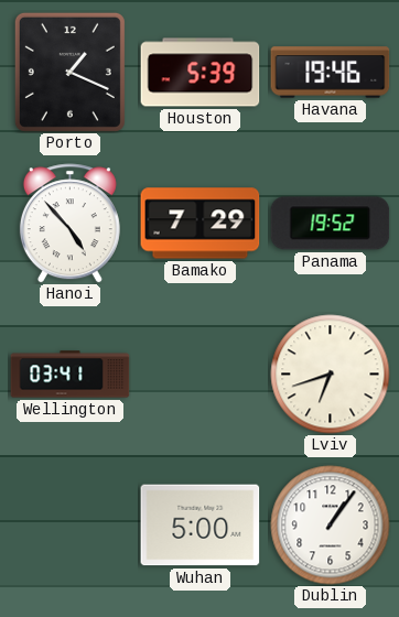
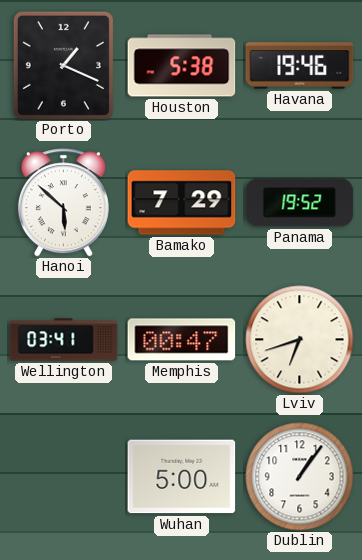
Houston: 5:39 -> 5:38 (182, 66)
Hanoi: 4:53 -> 5:52 (63, 203)
Memphis: none -> 00:47 (182, 340)
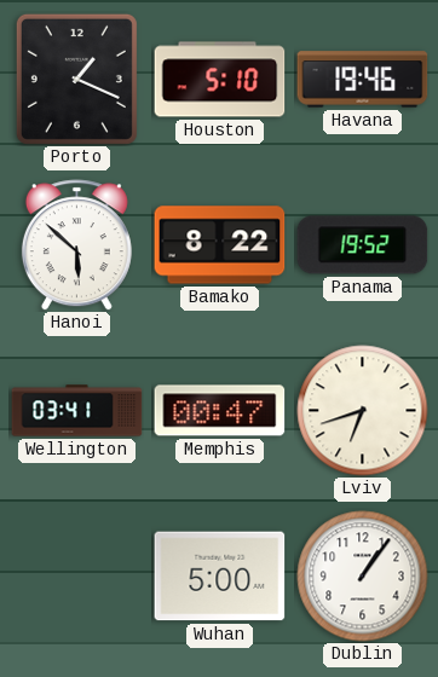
Houston: 5:38 -> 5:10 (220, 80)
Bamako: 7:29 -> 8:22 (220, 245)
